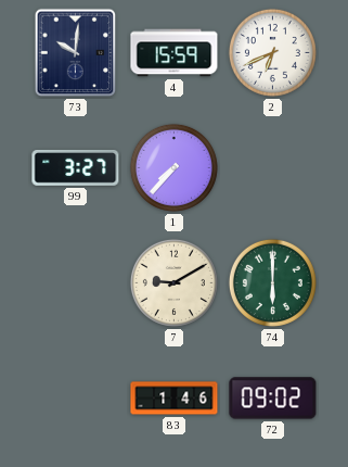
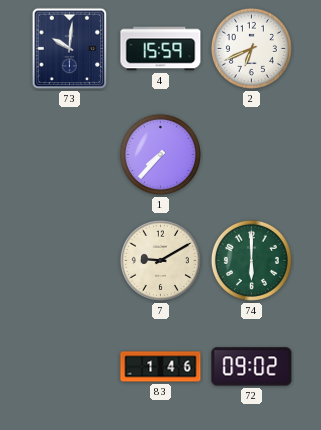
99: 3:27 -> none (76, 168)
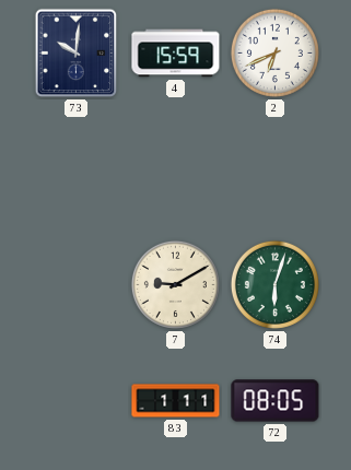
1: 7:37 -> none (160, 154)
74: 6:00 -> 6:03 (274, 284)
83: 1:46 -> 1:11 (176, 401)
72: 09:02 -> 08:05 (276, 401)
